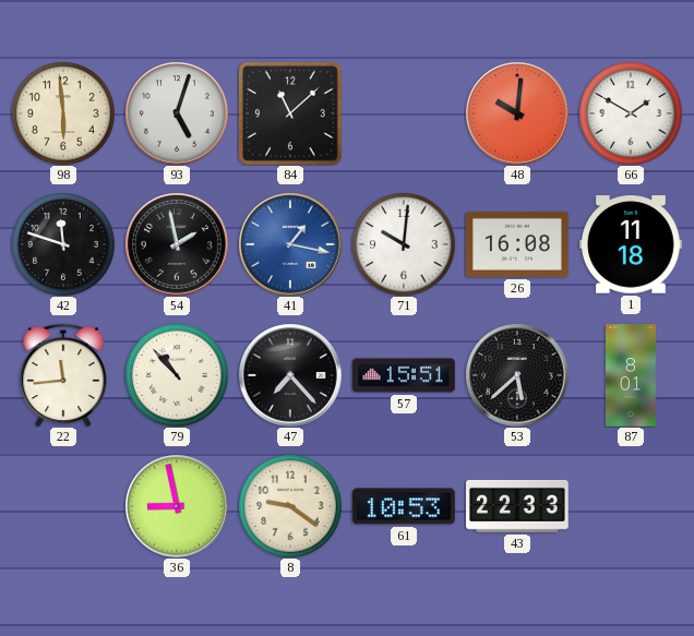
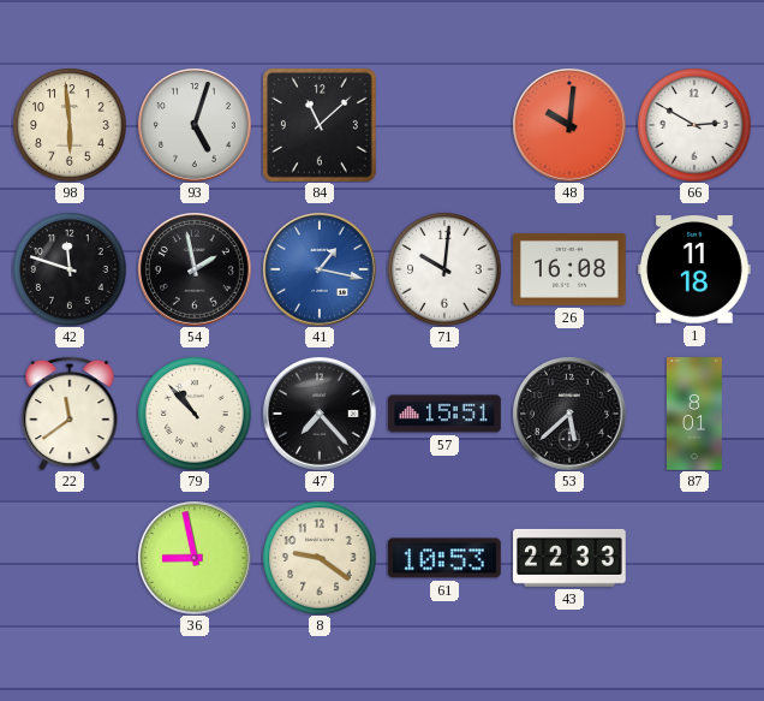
66: 1:50 -> 2:50 (694, 125)
22: 11:44 -> 11:39 (70, 414)
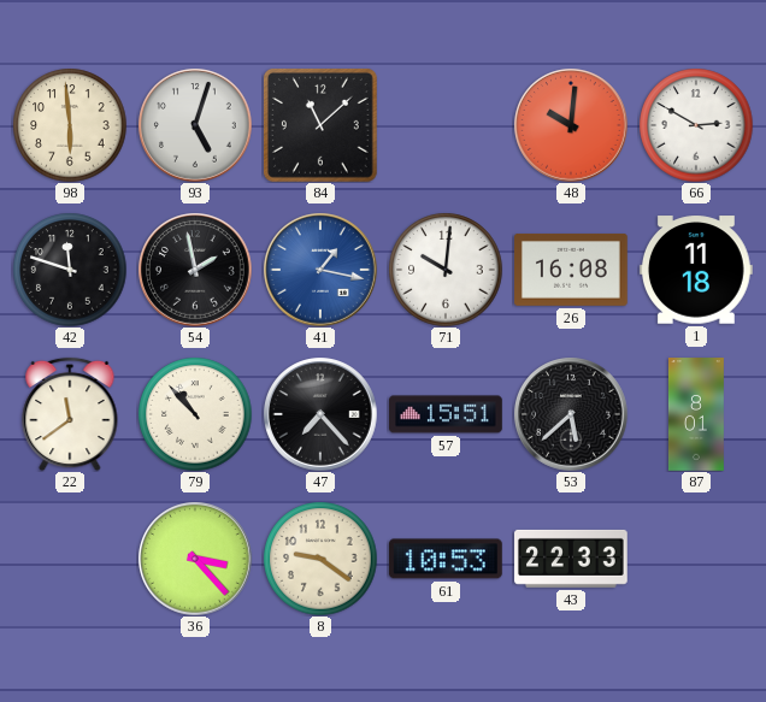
36: 8:58 -> 3:23 (195, 559)
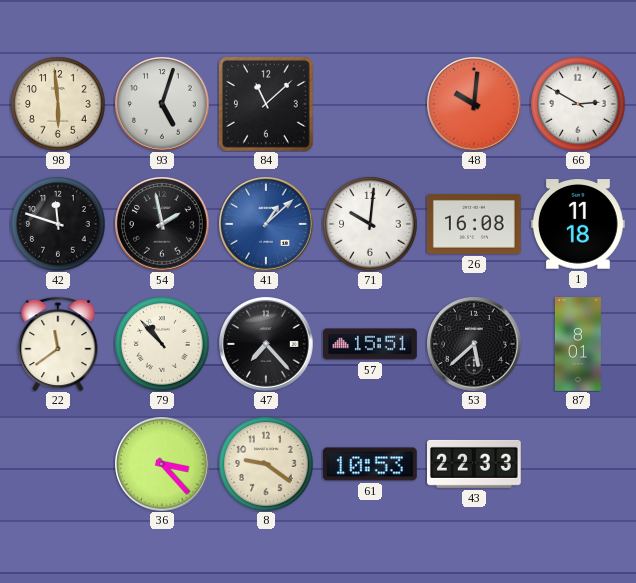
41: 1:17 -> 1:08 (266, 224)
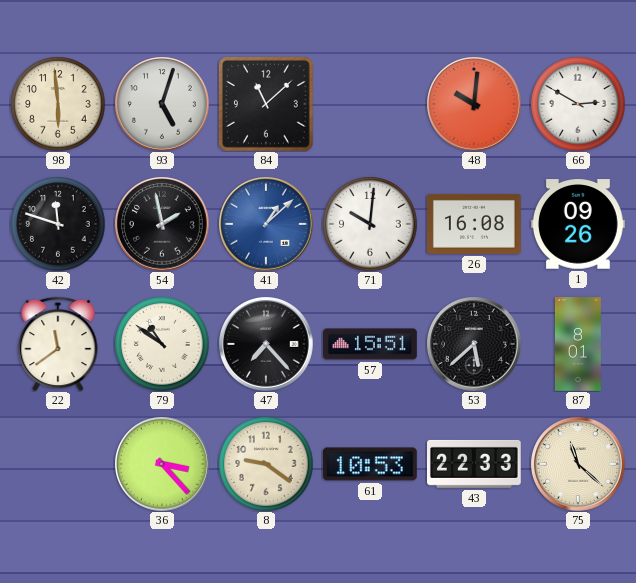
1: 11:18 -> 09:26 (578, 224)
79: 10:53 -> 10:51 (162, 344)
75: none -> 11:22 (578, 464)
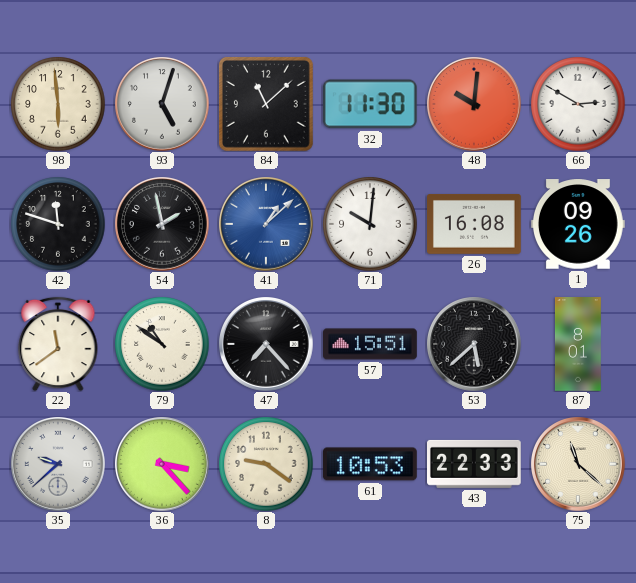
32: none -> 11:30 (370, 104)
35: none -> 9:38 (58, 464)
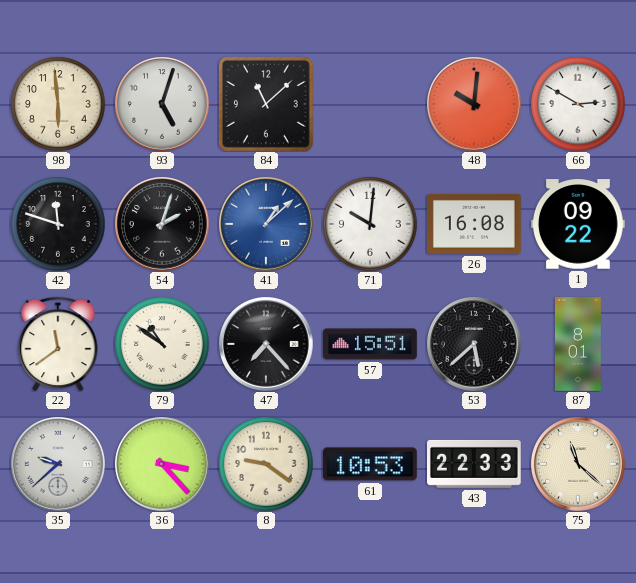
32: 11:30 -> none (370, 104)
54: 1:58 -> 2:03 (162, 224)
1: 09:26 -> 09:22 (578, 224)
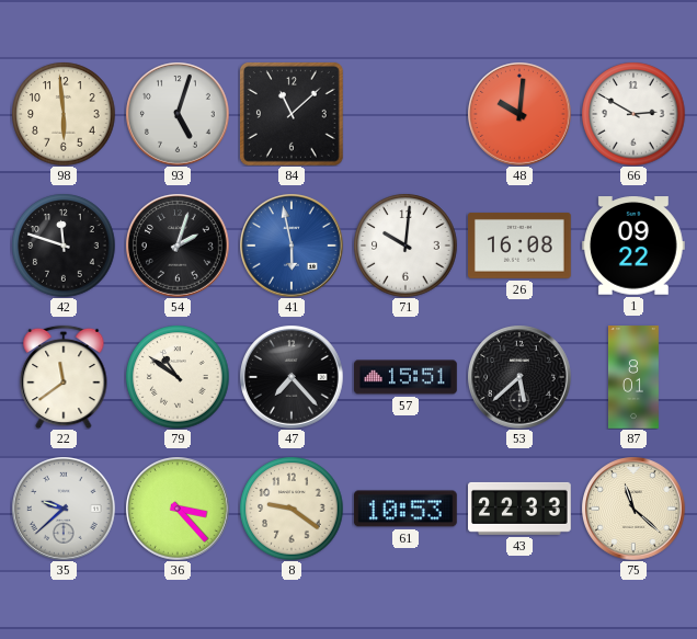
41: 1:08 -> 5:58 (292, 246)
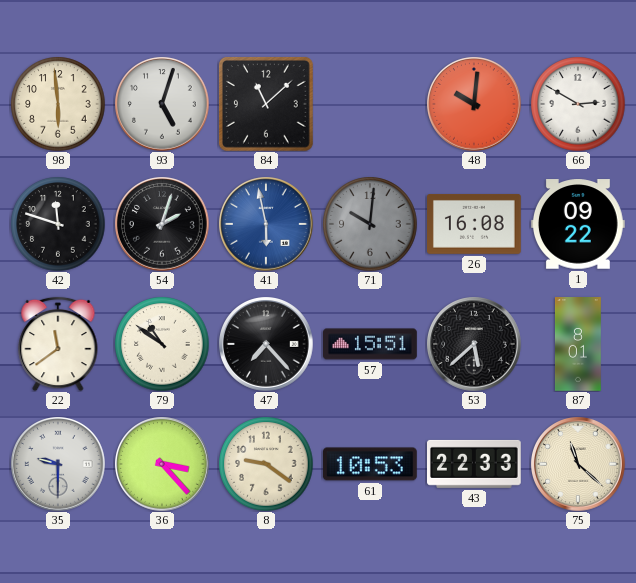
71 dial: white -> grey (370, 224)
35: 9:38 -> 9:30 (58, 464)
